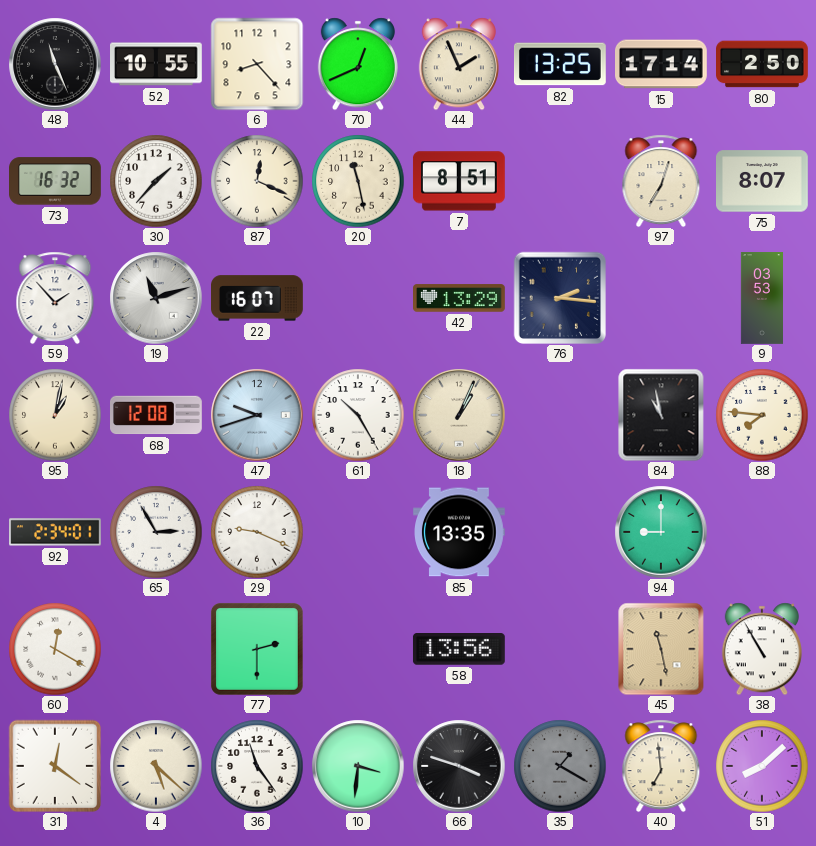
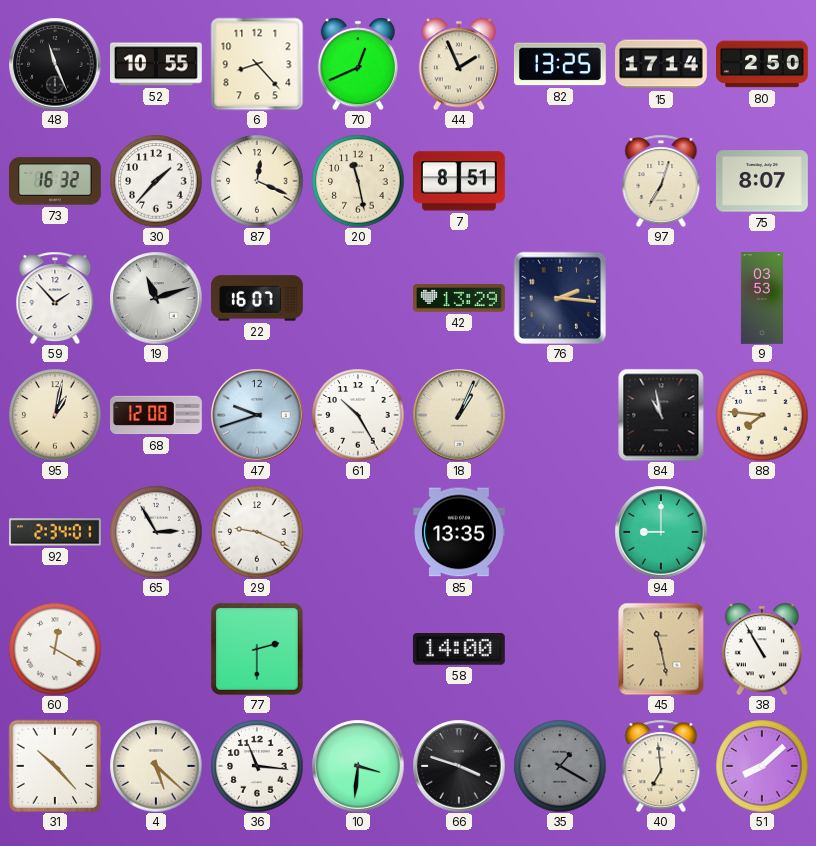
58: 13:56 -> 14:00 (459, 650)
31: 12:21 -> 10:23 (55, 766)
36: 11:24 -> 11:16 (257, 766)
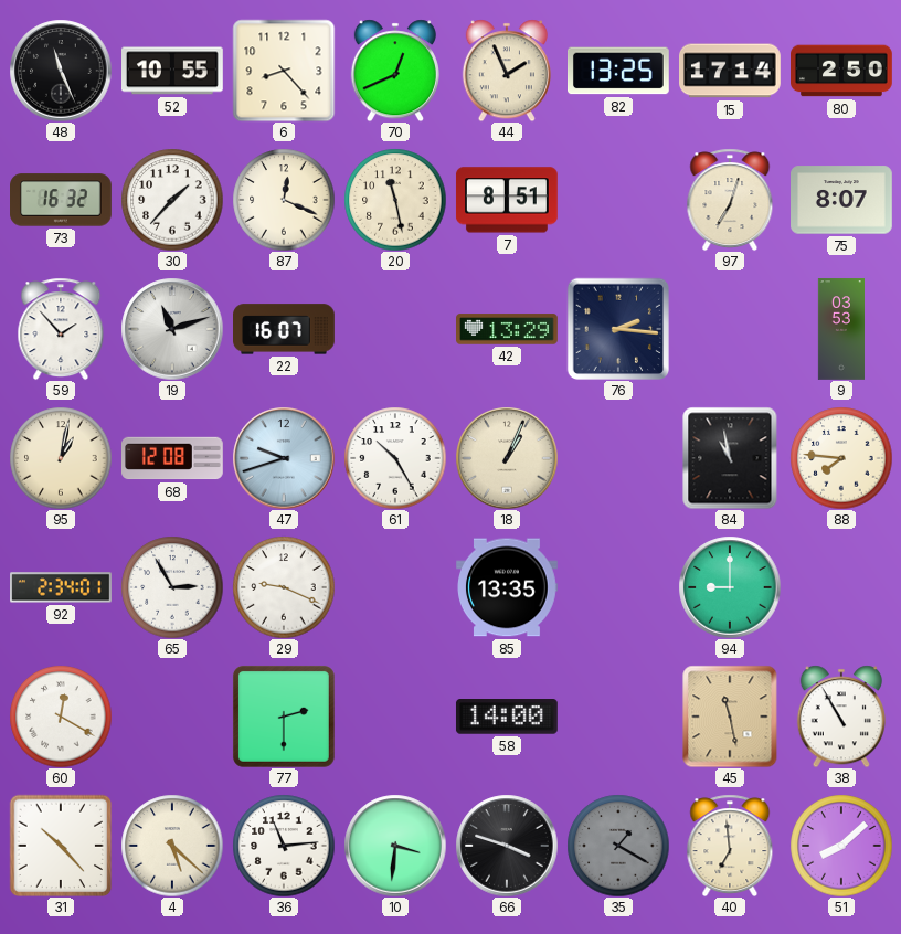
36: 11:16 -> 11:14 (284, 846)
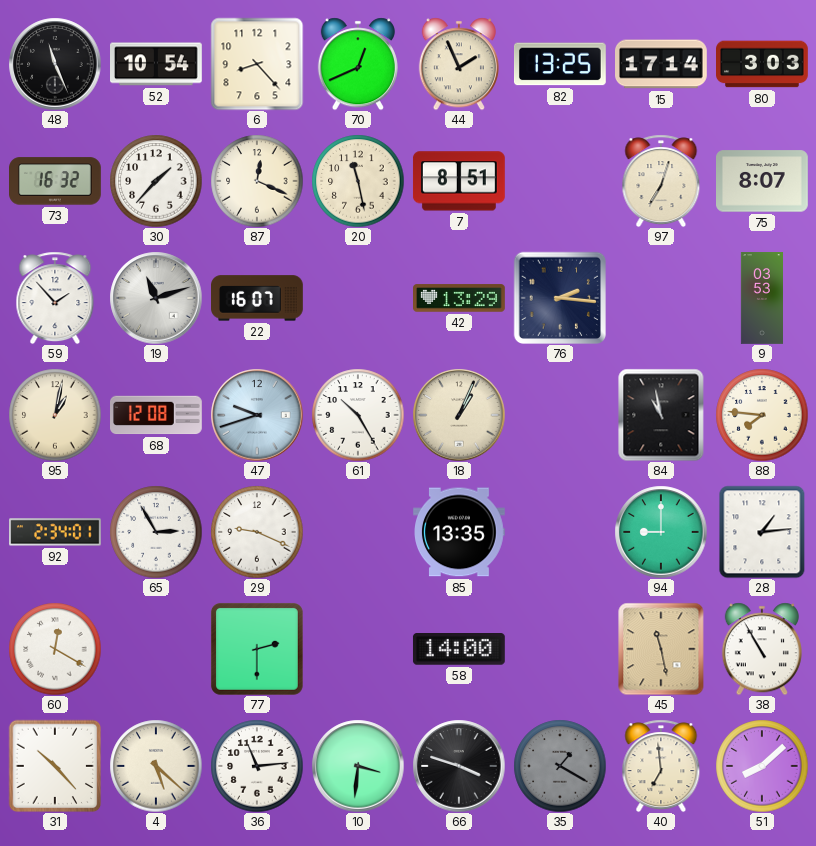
52: 10:55 -> 10:54 (157, 64)
80: 2:50 -> 3:03 (763, 64)
28: none -> 1:14 (762, 532)
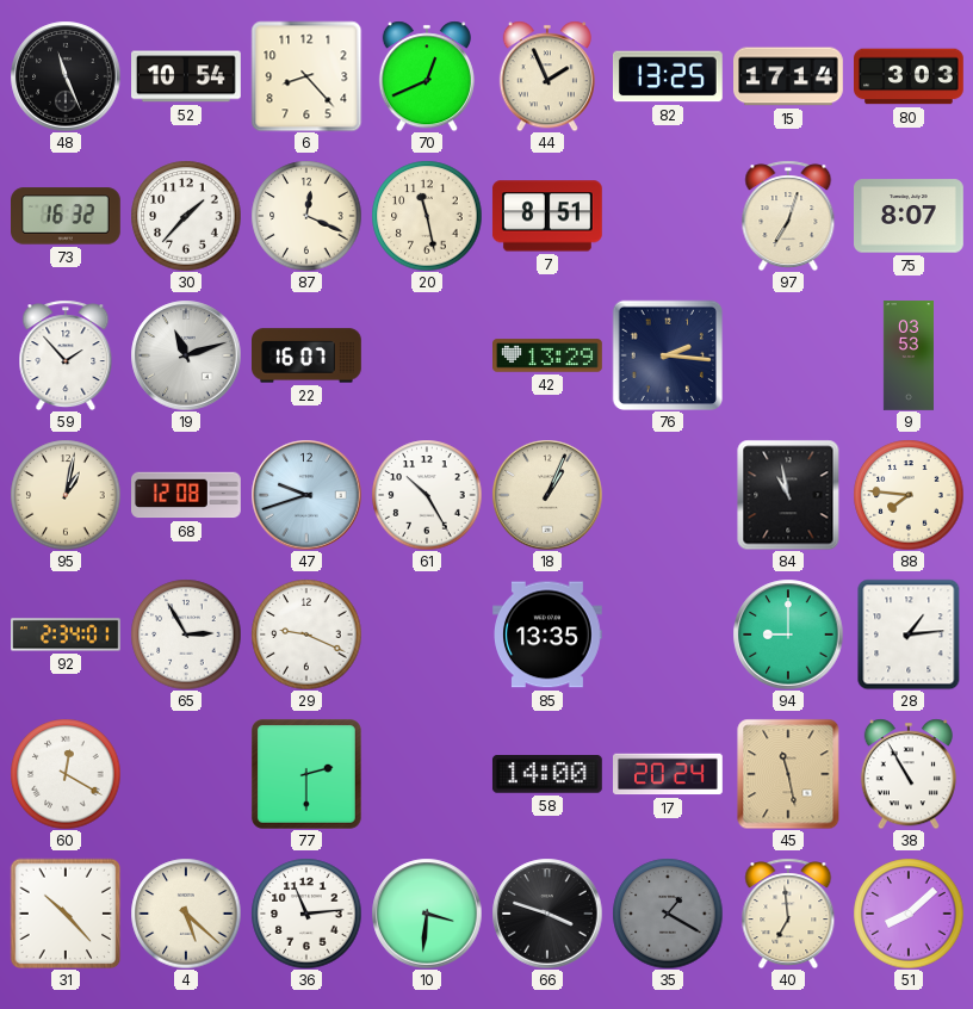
17: none -> 20:24 (669, 774)
